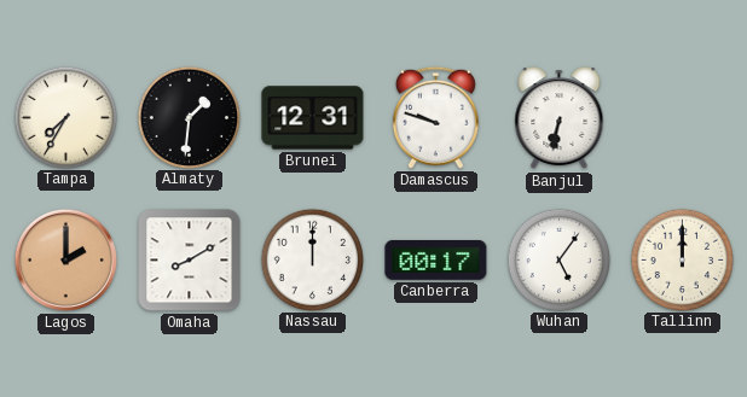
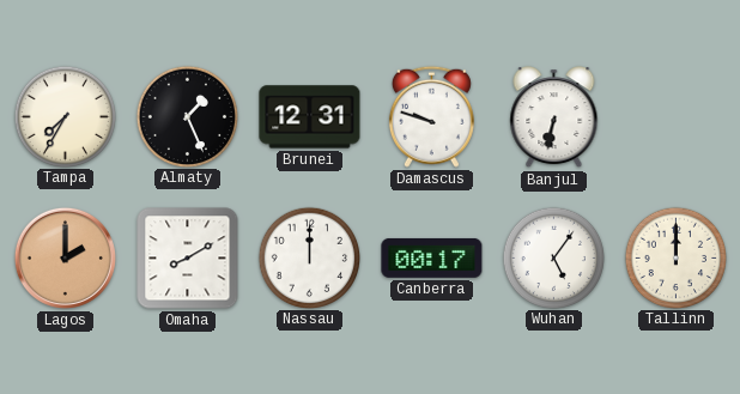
Almaty: 1:31 -> 1:26 (187, 116)
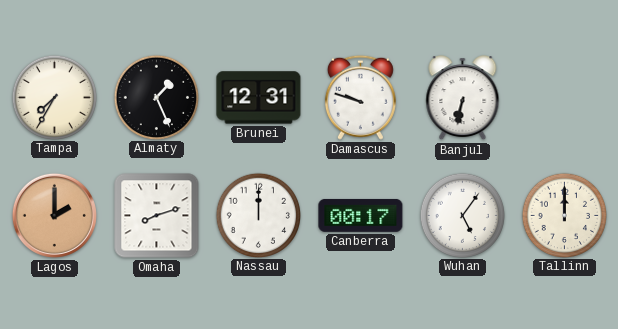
Omaha: 8:10 -> 8:12 (157, 216)
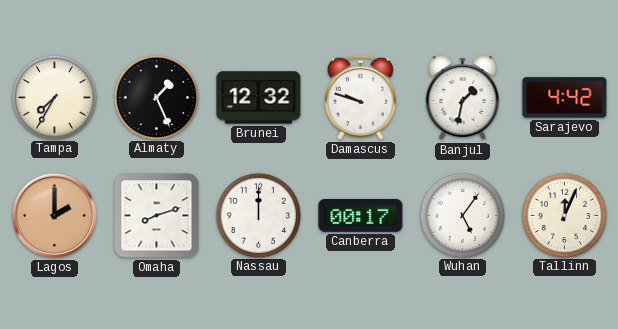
Brunei: 12:31 -> 12:32 (259, 98)
Banjul: 6:32 -> 1:32 (463, 98)
Sarajevo: none -> 4:42 (565, 98)
Tallinn: 12:00 -> 12:04 (564, 215)
